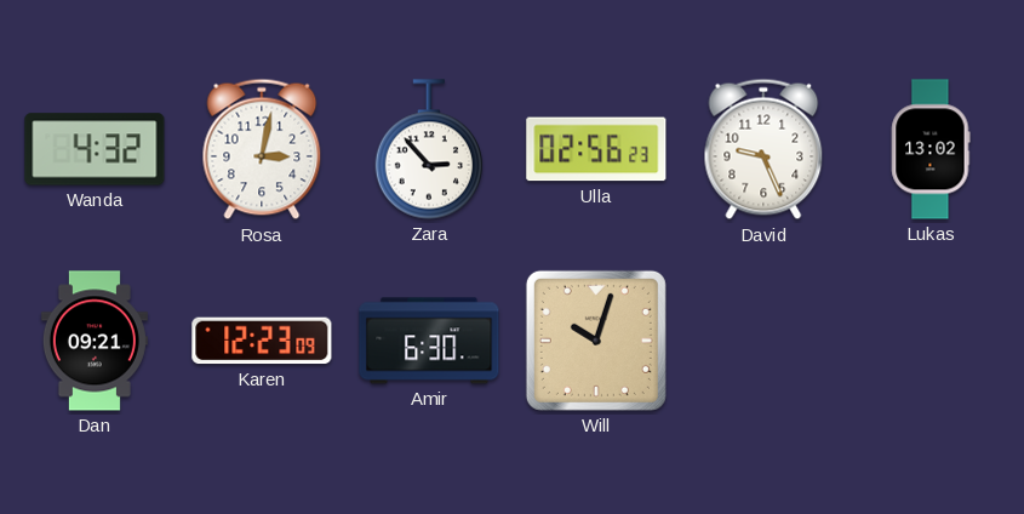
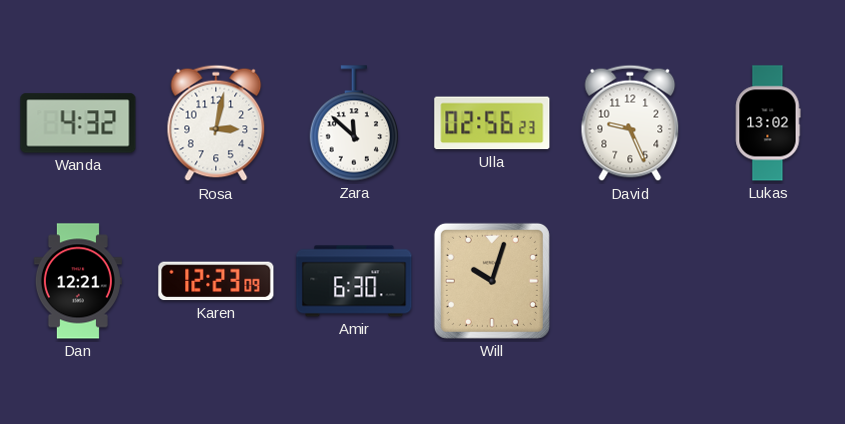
Zara: 2:53 -> 11:52 (353, 123)
Dan: 09:21 -> 12:21 (78, 281)
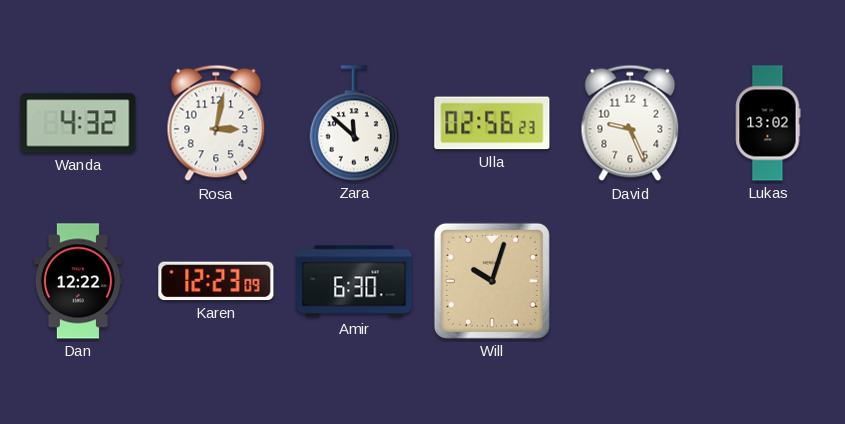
Dan: 12:21 -> 12:22 (78, 281)
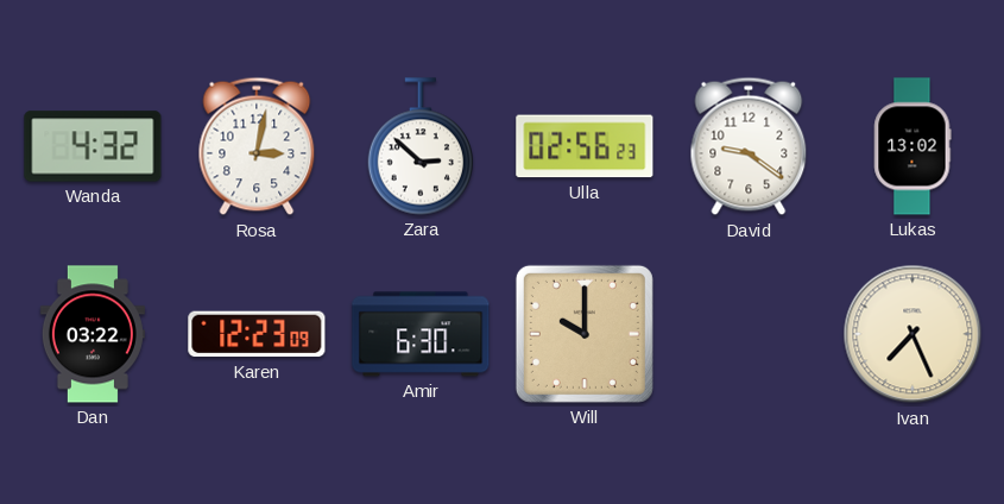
Zara: 11:52 -> 2:52 (419, 146)
David: 9:26 -> 9:21 (749, 146)
Dan: 12:22 -> 03:22 (93, 334)
Will: 10:03 -> 10:00 (585, 334)
Ivan: none -> 7:26 (913, 334)
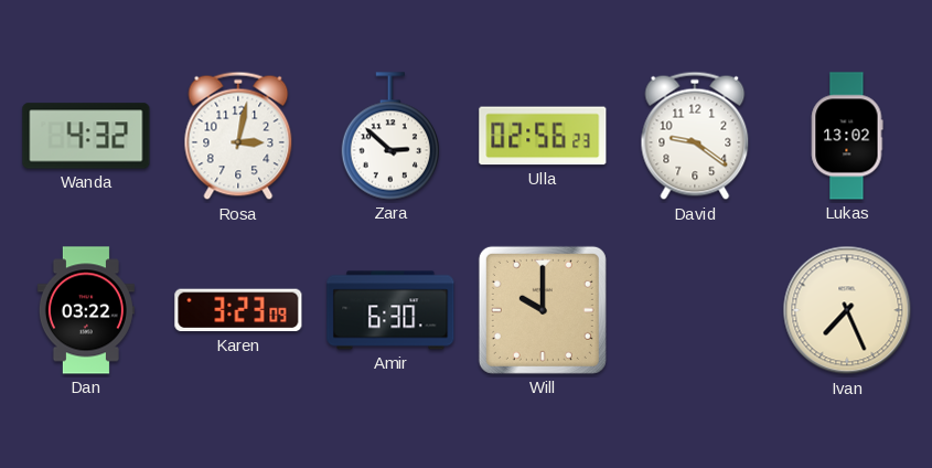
Karen: 12:23 -> 3:23 (238, 310)
